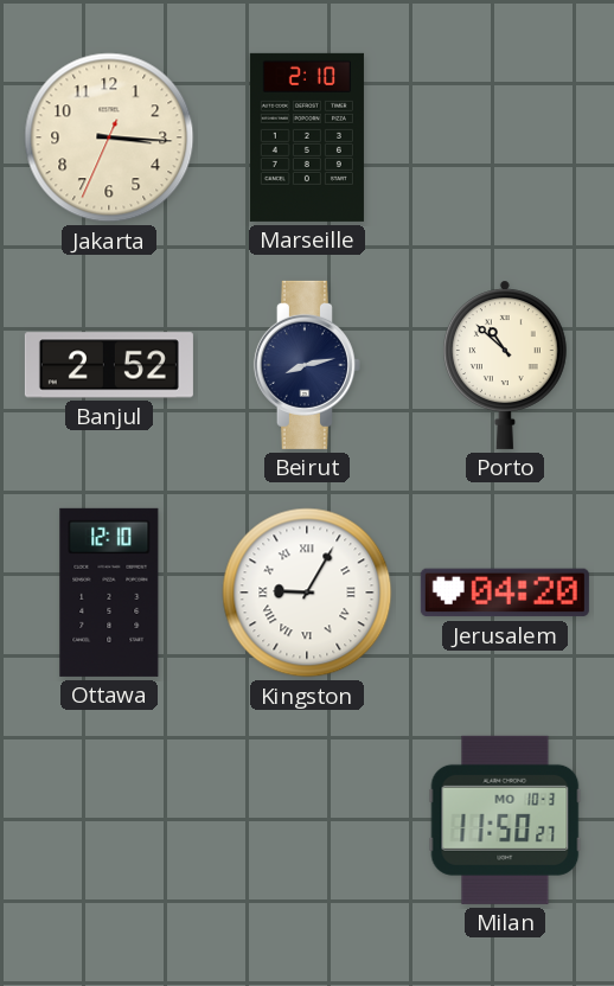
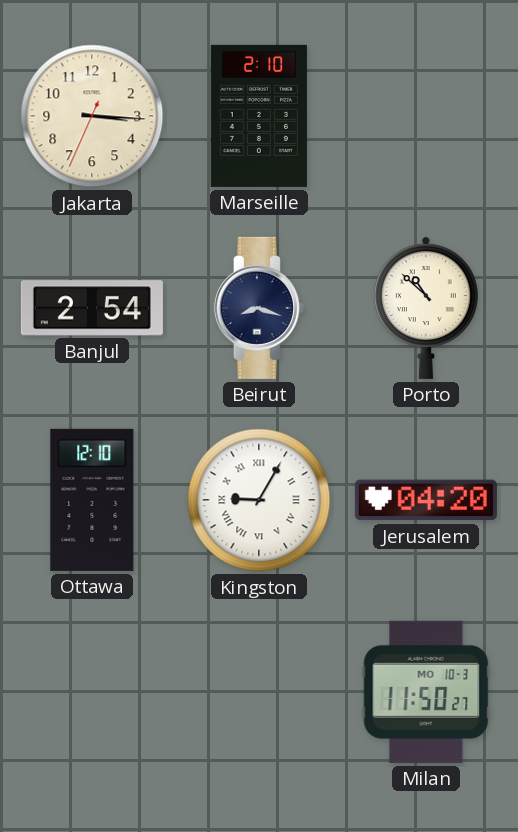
Banjul: 2:52 -> 2:54 (92, 308)
Beirut: 8:13 -> 8:18 (259, 308)
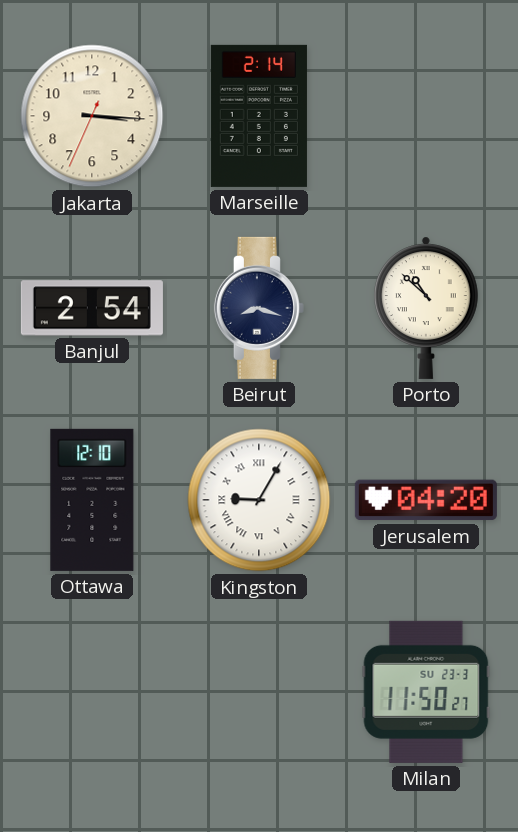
Marseille: 2:10 -> 2:14 (259, 116)
Milan date: MO 10-3 -> SU 23-3 (426, 692)
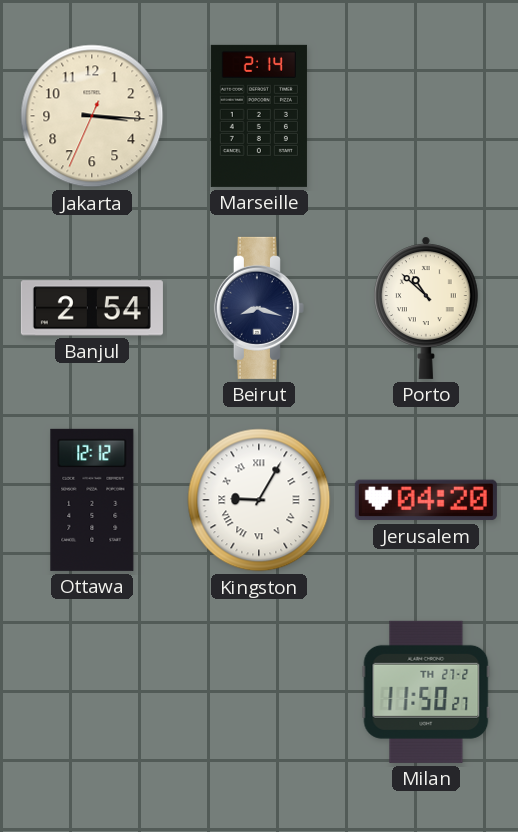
Ottawa: 12:10 -> 12:12 (92, 500)
Milan date: SU 23-3 -> TH 27-2 (426, 692)
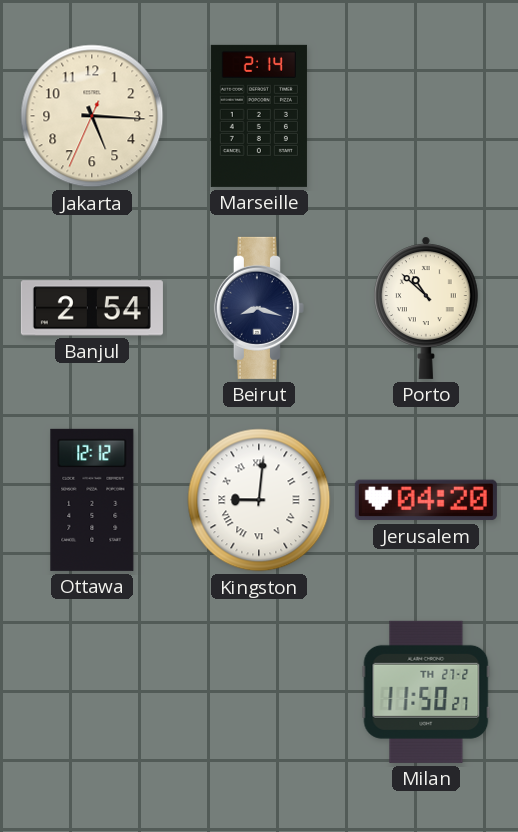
Jakarta: 3:15 -> 5:15 (92, 116)
Kingston: 9:05 -> 9:01 (259, 500)
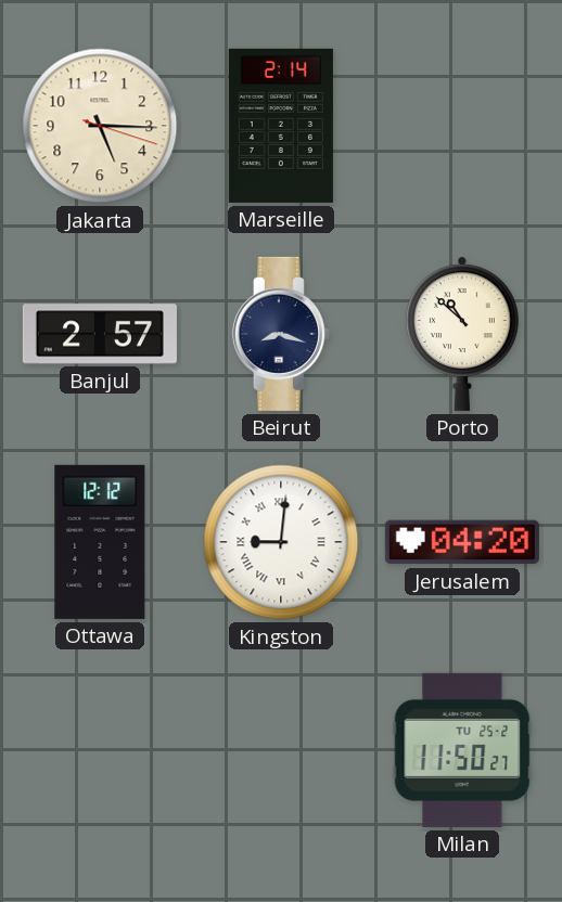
Jakarta: 5:15:34 -> 5:15:18 (100, 126)
Banjul: 2:54 -> 2:57 (100, 334)
Milan date: TH 27-2 -> TU 25-2 (462, 750)
